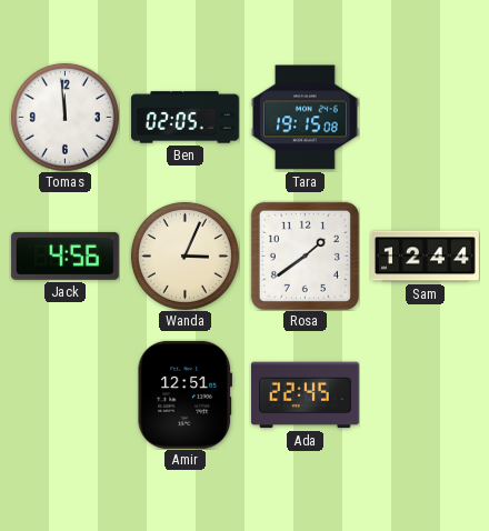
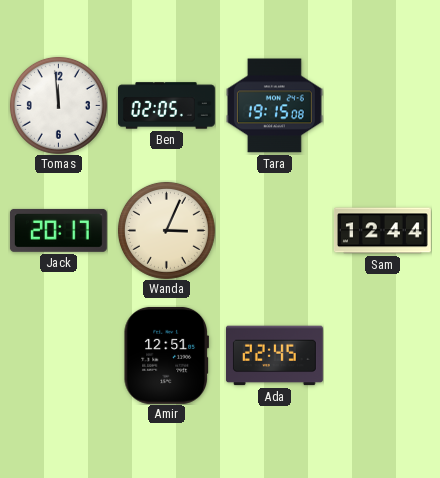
Jack: 4:56 -> 20:17 (58, 230)
Rosa: 1:39 -> none (305, 256)
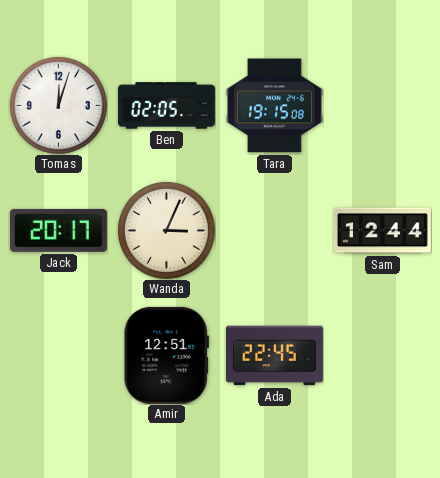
Tomas: 11:59 -> 12:03 (58, 105)
